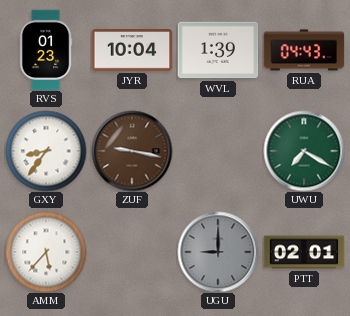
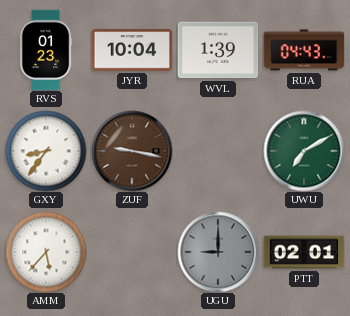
UWU: 7:20 -> 7:10 (304, 151)
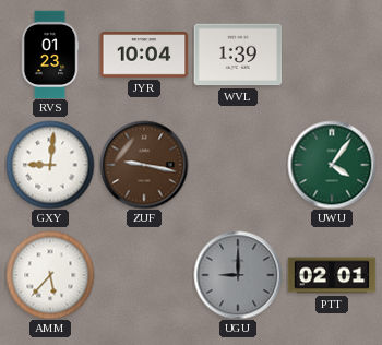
RUA: 04:43 -> none (304, 50)
GXY: 8:36 -> 9:01 (50, 165)
UWU: 7:10 -> 4:06 (332, 165)
